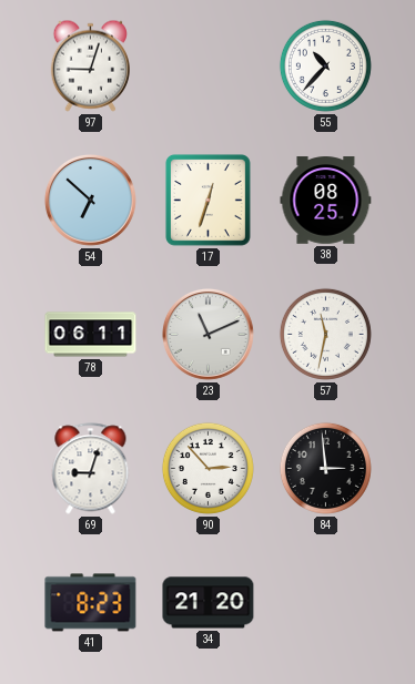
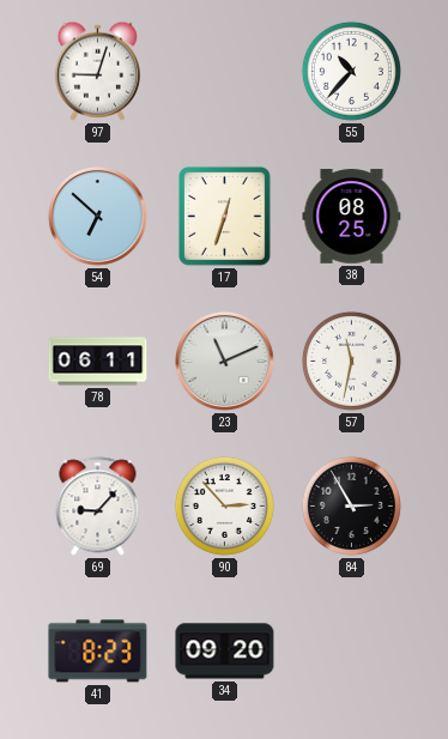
69: 9:03 -> 9:07 (98, 507)
84: 2:59 -> 2:55 (351, 505)
34: 21:20 -> 09:20 (225, 652)
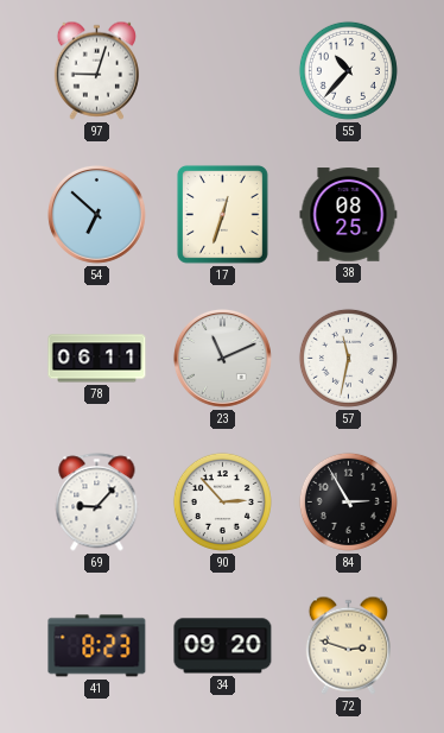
72: none -> 2:48 (348, 645)
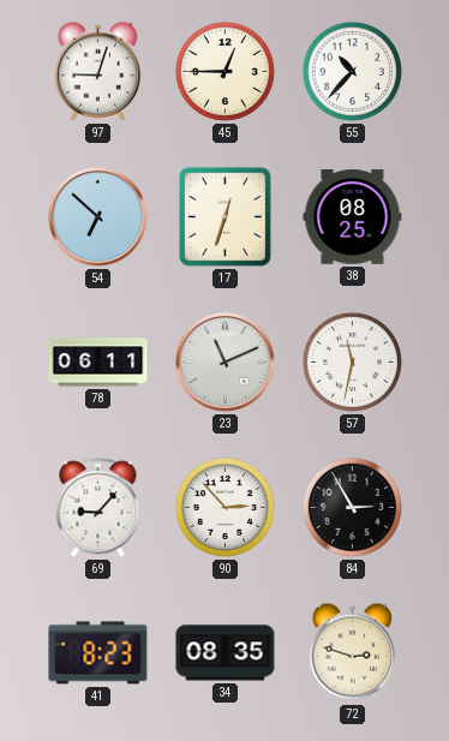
45: none -> 12:45 (224, 71)
34: 09:20 -> 08:35 (226, 653)
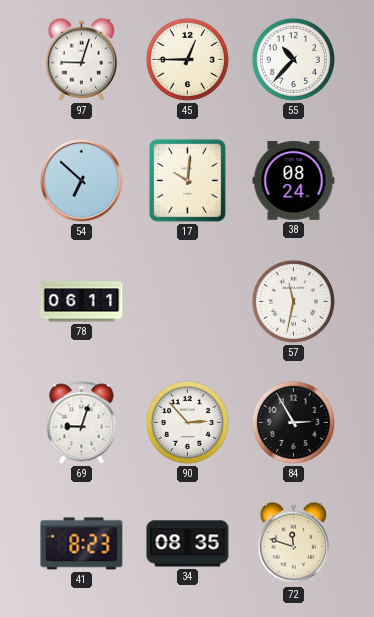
17: 12:33 -> 10:01 (187, 180)
38: 08:25 -> 08:24 (294, 181)
23: 11:11 -> none (226, 363)
69: 9:07 -> 9:03 (82, 423)
72: 2:48 -> 11:48 (293, 543)
